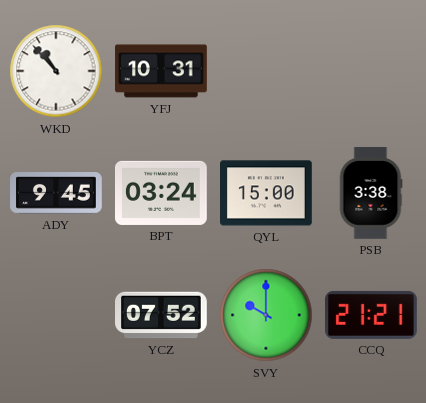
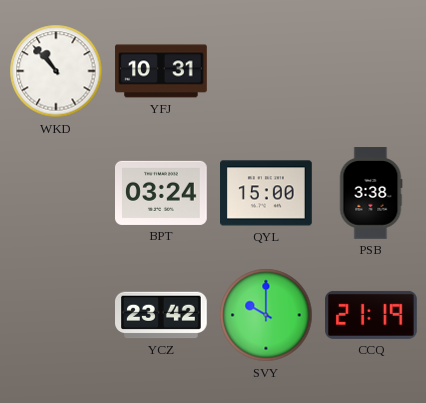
ADY: 9:45 -> none (56, 193)
YCZ: 07:52 -> 23:42 (162, 315)
CCQ: 21:21 -> 21:19 (372, 315)
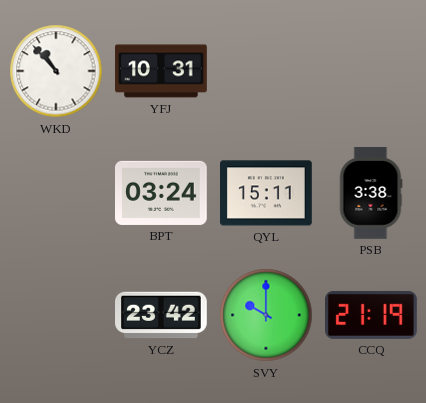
QYL: 15:00 -> 15:11 (267, 193)
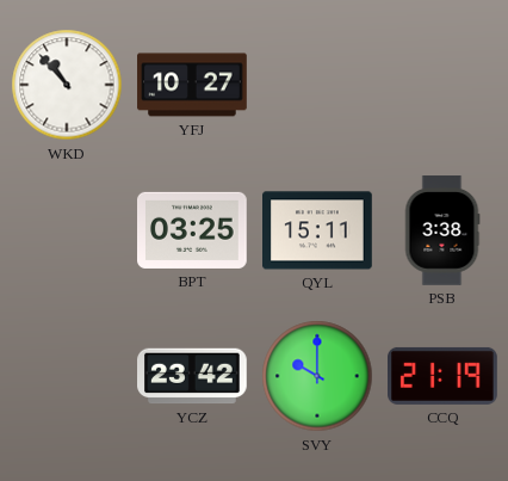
YFJ: 10:31 -> 10:27 (192, 85)
BPT: 03:24 -> 03:25 (193, 230)
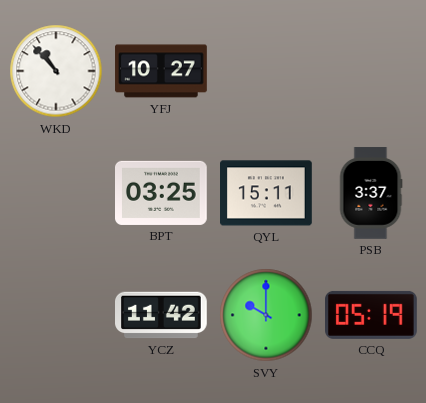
PSB: 3:38 -> 3:37 (371, 193)
YCZ: 23:42 -> 11:42 (162, 315)
CCQ: 21:19 -> 05:19 (372, 315)
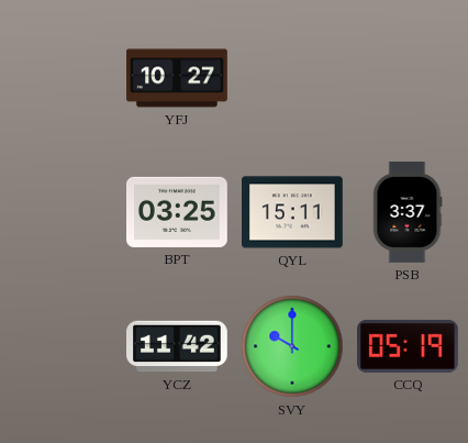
WKD: 10:53 -> none (56, 71)
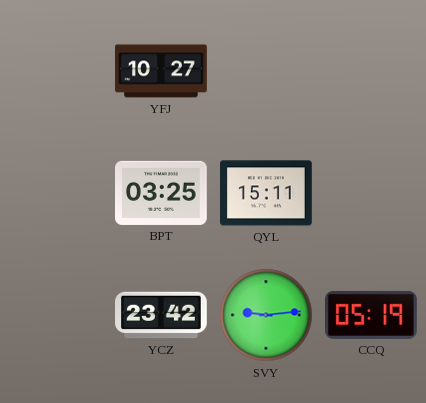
PSB: 3:37 -> none (408, 212)
YCZ: 11:42 -> 23:42 (162, 315)
SVY: 10:00 -> 9:14 (266, 315)
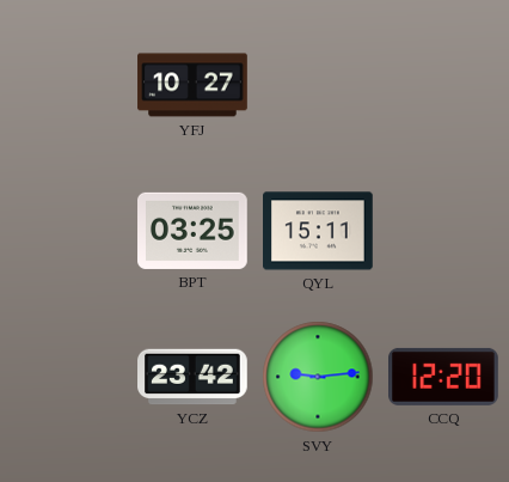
CCQ: 05:19 -> 12:20 (444, 377)
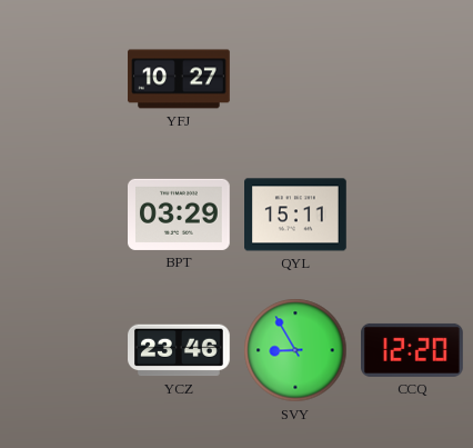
BPT: 03:25 -> 03:29 (180, 215)
YCZ: 23:42 -> 23:46 (180, 350)
SVY: 9:14 -> 8:55 (295, 350)
